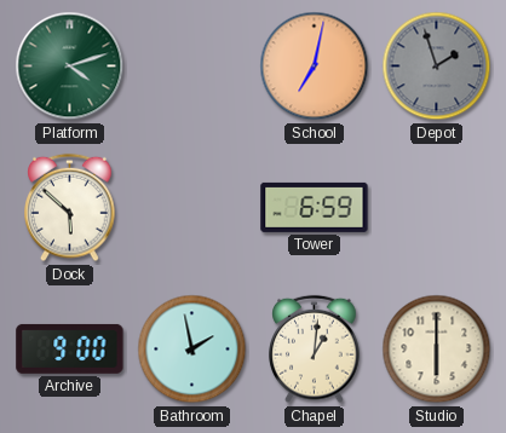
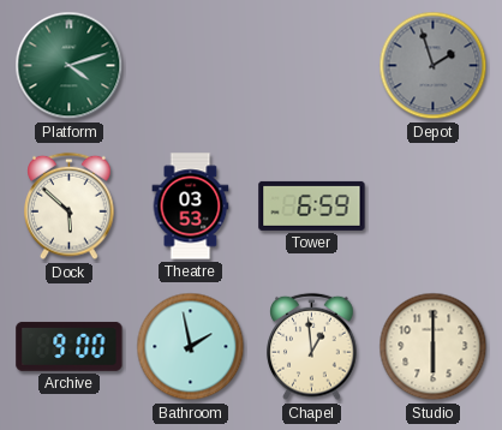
School: 7:02 -> none (315, 67)
Theatre: none -> 03:53 (191, 207)
Chapel: 1:01 -> 12:59 (312, 347)
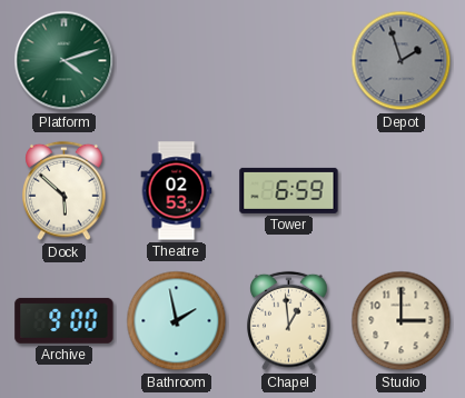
Theatre: 03:53 -> 02:53 (177, 191)
Studio: 6:00 -> 3:00 (402, 321)
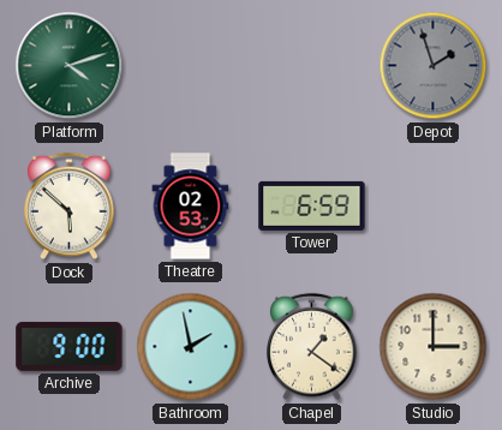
Chapel: 12:59 -> 1:21 (312, 347)
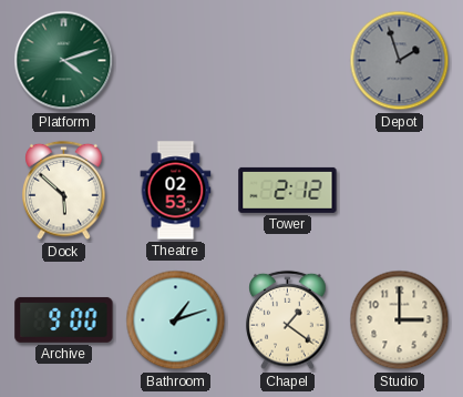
Tower: 6:59 -> 2:12 (288, 190)
Bathroom: 1:58 -> 1:12 (176, 320)
